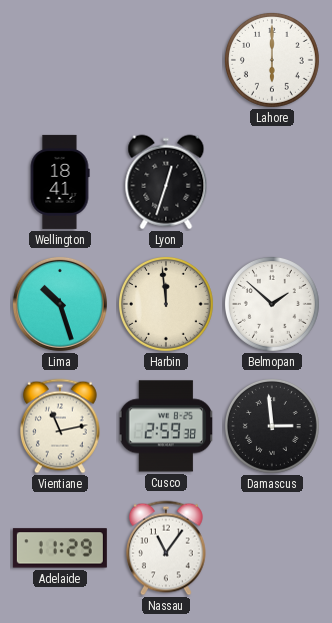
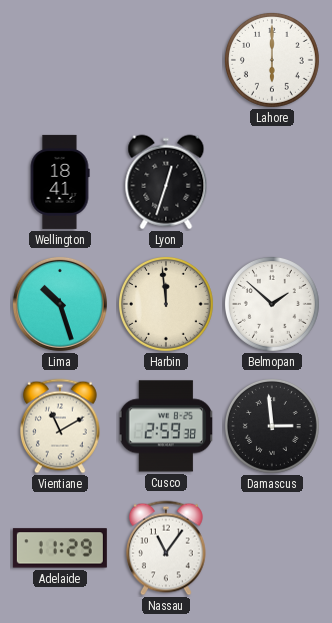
Vientiane: 11:13 -> 11:10 (60, 426)
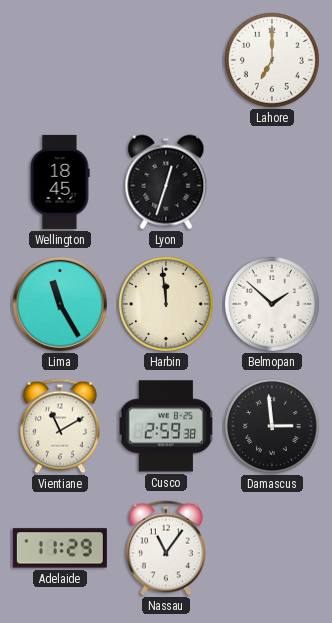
Lahore: 6:00 -> 7:00 (272, 60)
Wellington: 18:41 -> 18:45 (60, 182)
Lima: 10:27 -> 11:25 (60, 304)
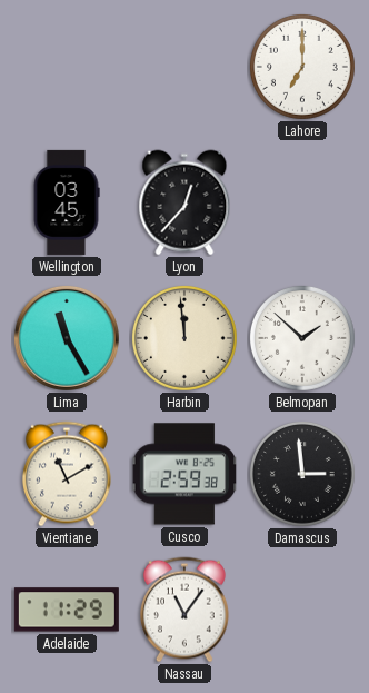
Wellington: 18:45 -> 03:45 (67, 202)
Lyon: 12:33 -> 12:37 (184, 202)
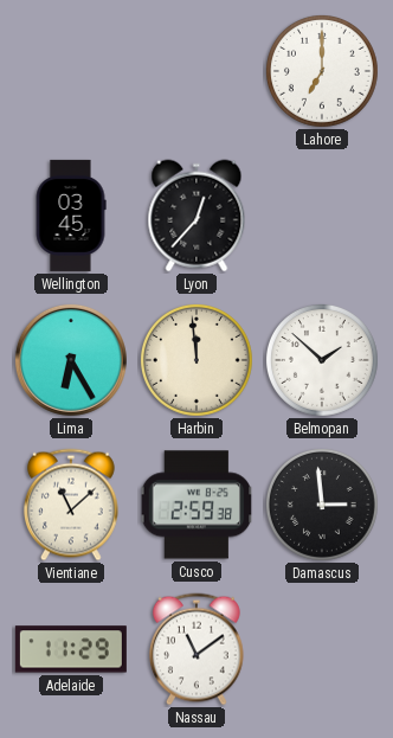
Lima: 11:25 -> 6:25 (71, 360)
Vientiane: 11:10 -> 11:08 (71, 505)
Nassau: 11:06 -> 11:09 (196, 649)
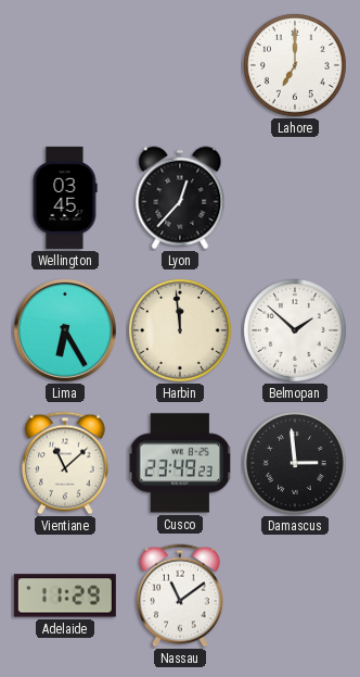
Cusco: 2:59 -> 23:49 (180, 463)
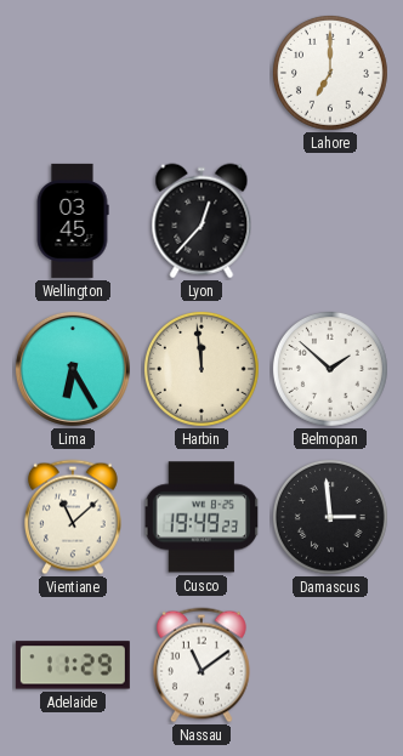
Cusco: 23:49 -> 19:49 (201, 517)
